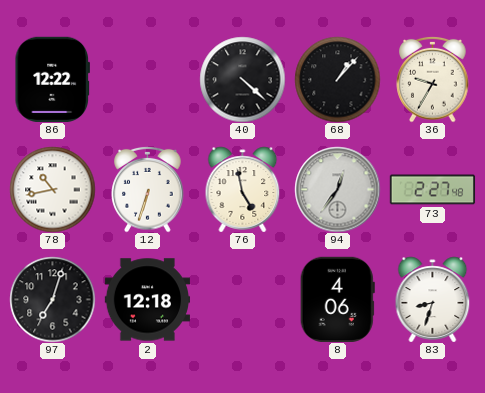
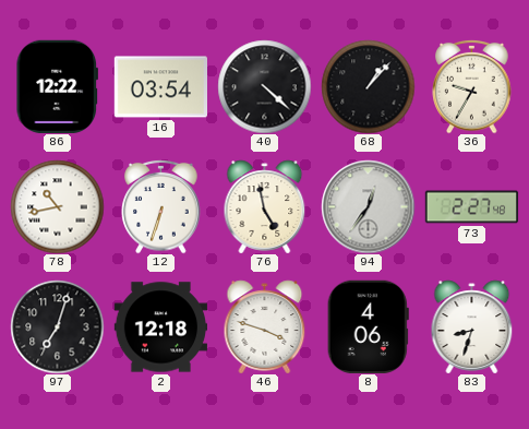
16: none -> 03:54 (160, 87)
46: none -> 3:48 (265, 326)
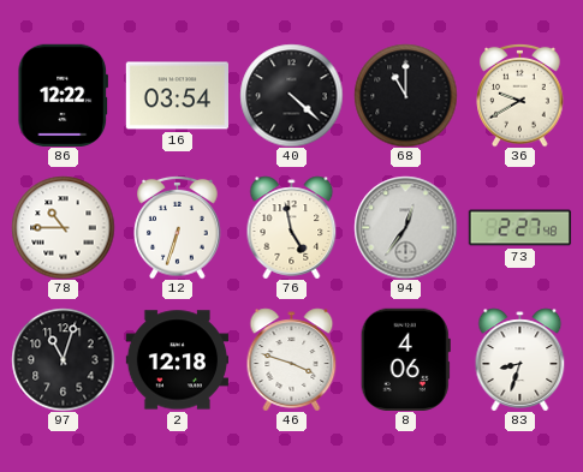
68: 1:07 -> 11:00 (405, 95)
36: 9:35 -> 9:40 (520, 95)
78: 10:43 -> 10:45 (63, 227)
97: 7:03 -> 11:03 (63, 359)
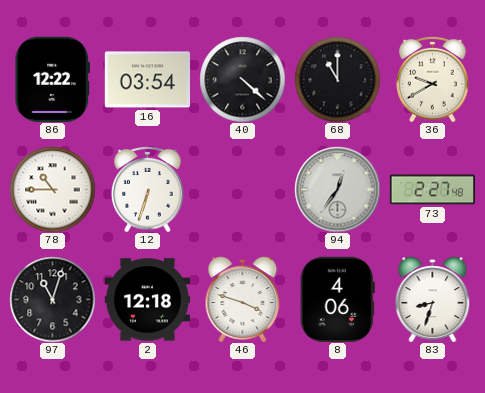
76: 4:58 -> none (292, 227)
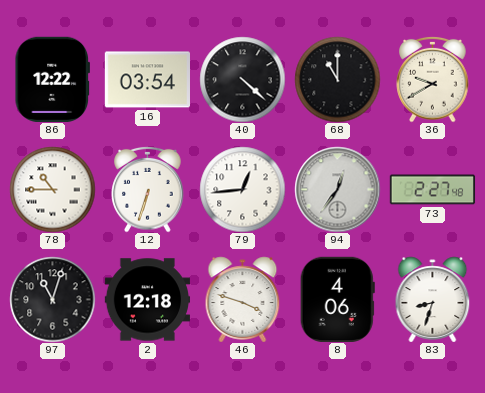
79: none -> 12:44 (242, 189)
